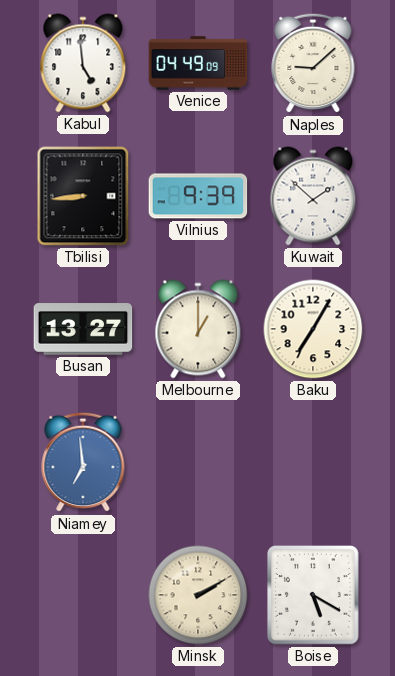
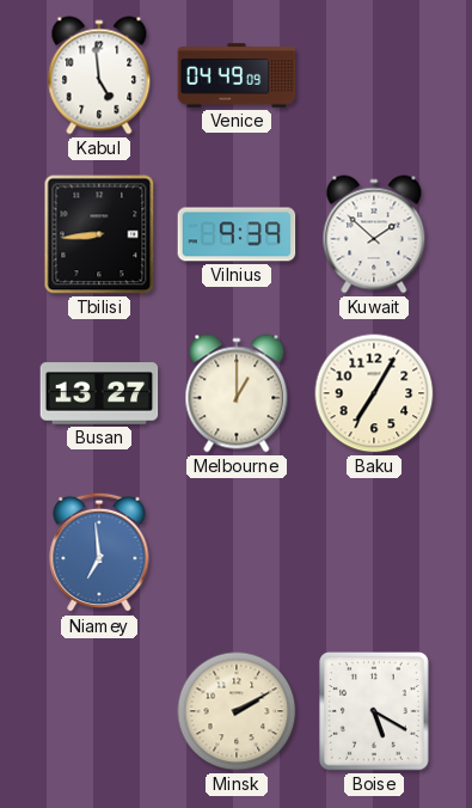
Naples: 9:08 -> none (313, 63)
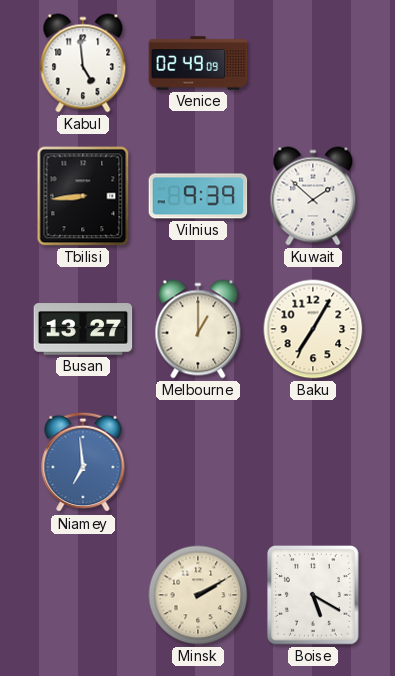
Venice: 04:49 -> 02:49 (198, 63)
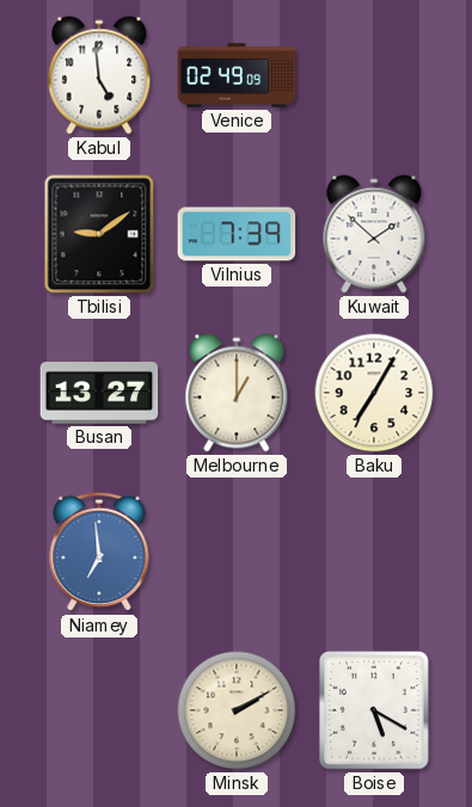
Tbilisi: 8:44 -> 9:09 (99, 234)
Vilnius: 9:39 -> 7:39 (237, 234)
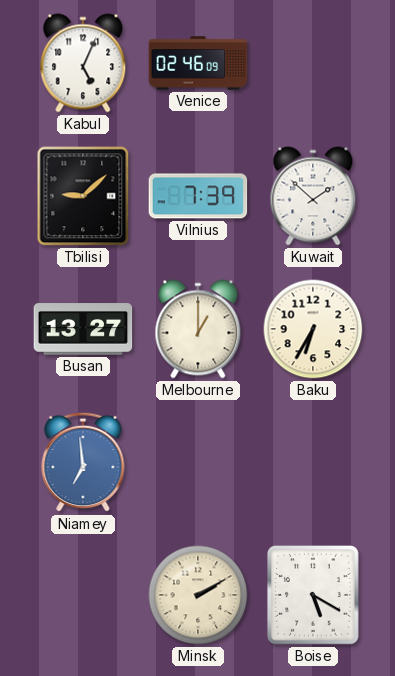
Kabul: 4:59 -> 5:04 (83, 63)
Venice: 02:49 -> 02:46 (198, 63)
Tbilisi: 9:09 -> 9:08 (83, 196)
Baku: 7:05 -> 6:35 (313, 329)
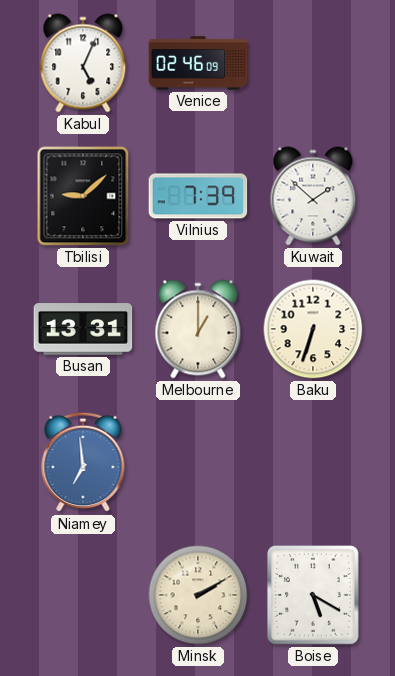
Busan: 13:27 -> 13:31 (83, 329)
Baku: 6:35 -> 6:33 (313, 329)
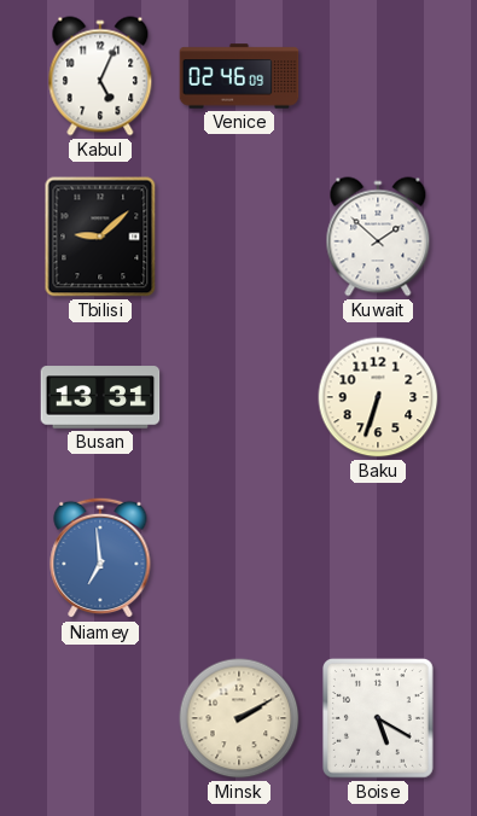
Vilnius: 7:39 -> none (198, 196)
Melbourne: 1:00 -> none (198, 329)
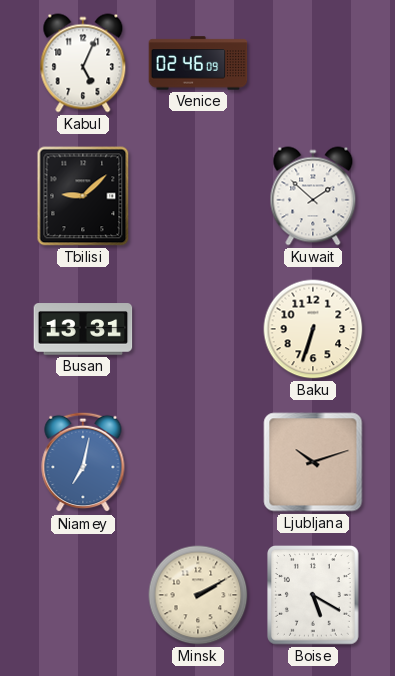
Niamey: 6:59 -> 7:02 (83, 462)
Ljubljana: none -> 10:12 (313, 462)
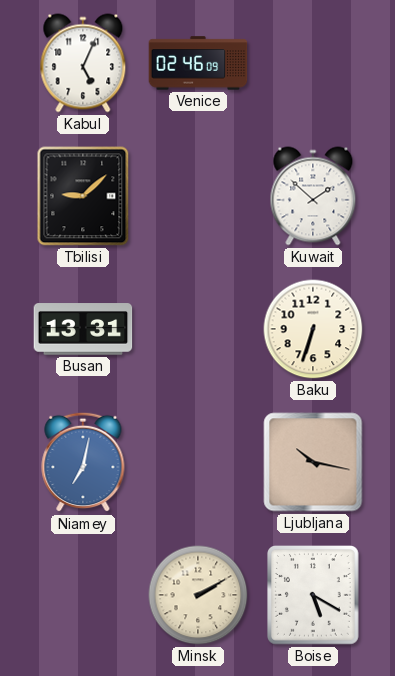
Ljubljana: 10:12 -> 10:17 (313, 462)
